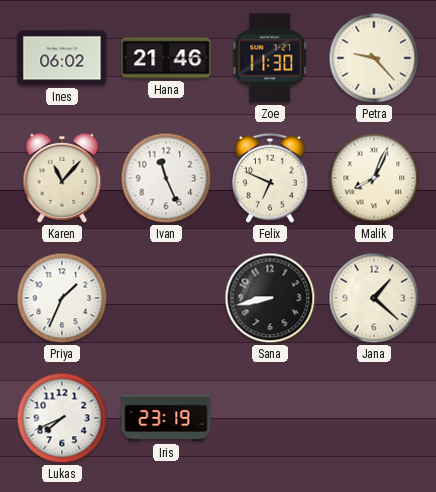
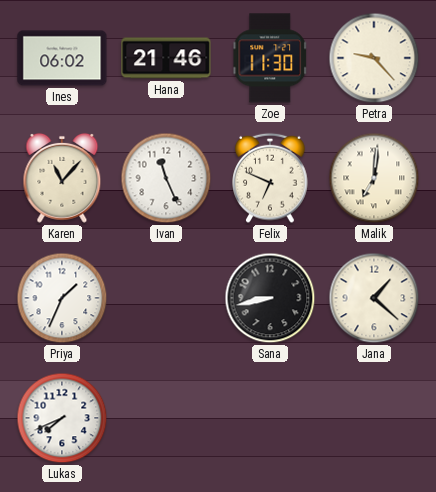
Malik: 8:04 -> 7:01 (374, 178)
Iris: 23:19 -> none (166, 418)
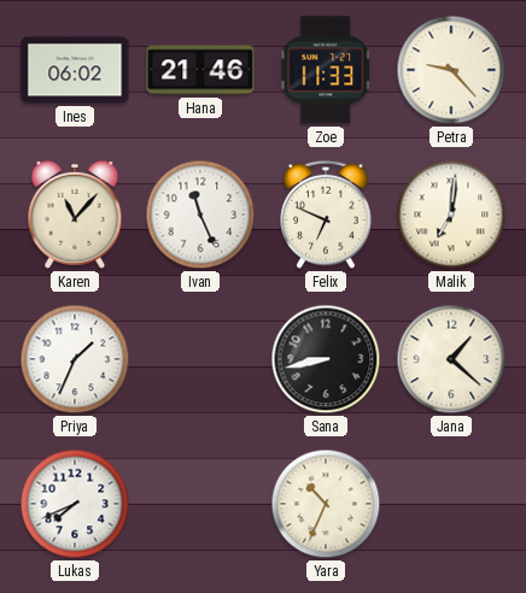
Zoe: 11:30 -> 11:33 (326, 70)
Yara: none -> 10:34 (326, 504)
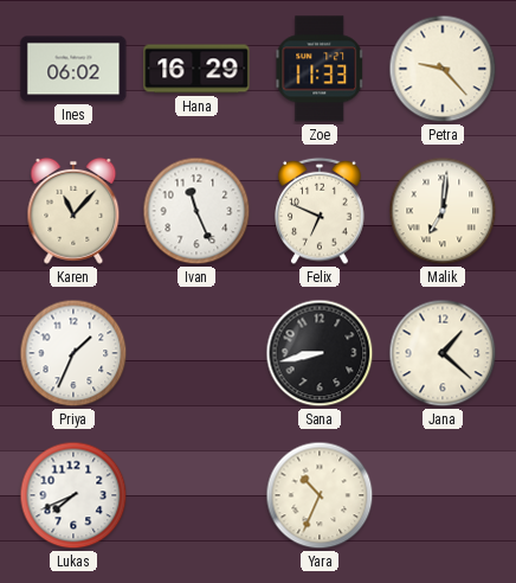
Hana: 21:46 -> 16:29 (196, 69)
